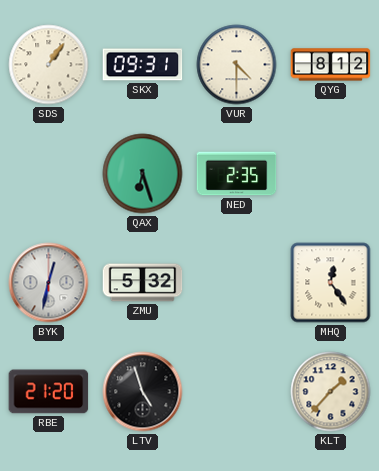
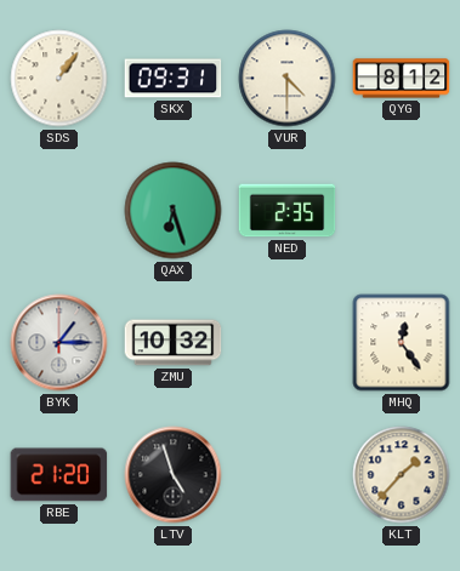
BYK: 12:32 -> 1:15 (59, 343)
ZMU: 5:32 -> 10:32 (174, 343)
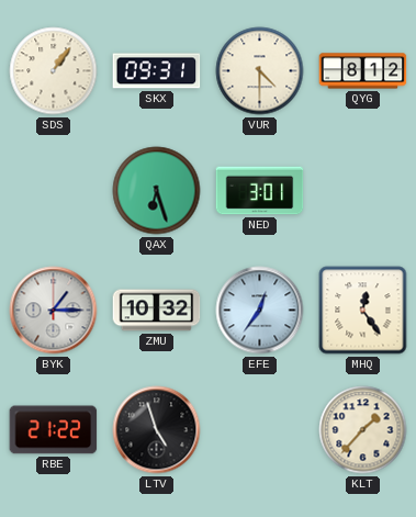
NED: 2:35 -> 3:01 (260, 191)
EFE: none -> 12:36 (260, 311)
RBE: 21:20 -> 21:22 (54, 430)
